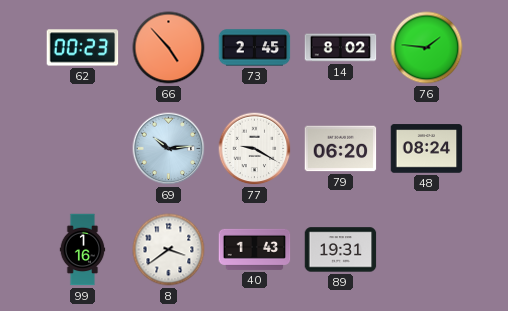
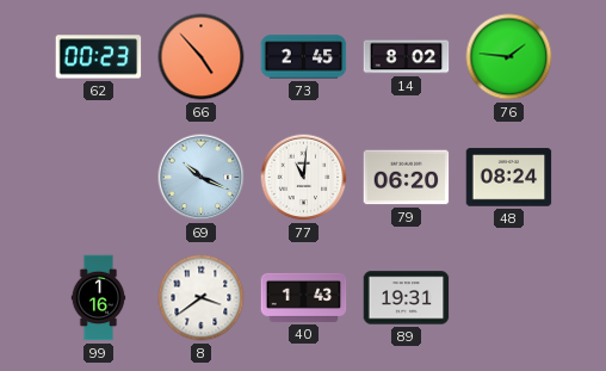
69: 10:14 -> 10:19 (202, 178)
77: 9:20 -> 11:01 (304, 178)
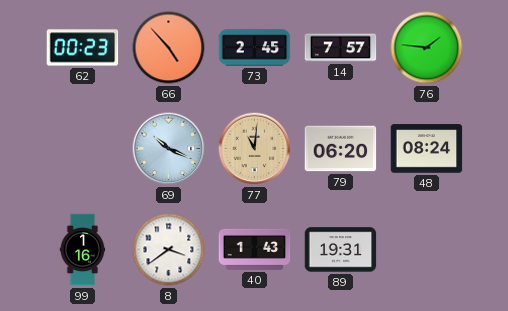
14: 8:02 -> 7:57 (341, 48)
77 dial: white -> champagne (255, 149)
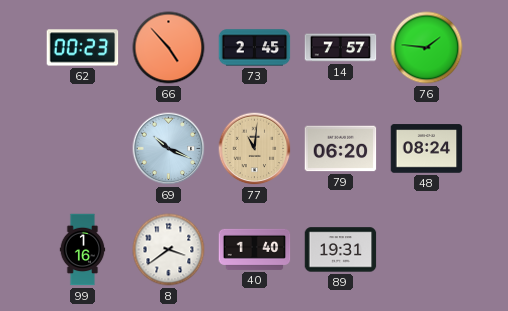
40: 1:43 -> 1:40 (255, 249)
